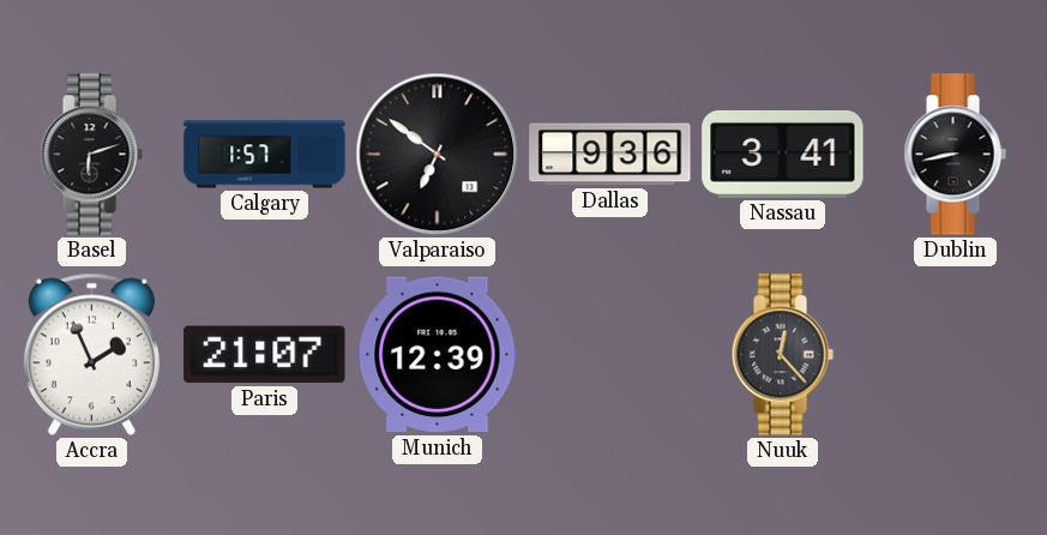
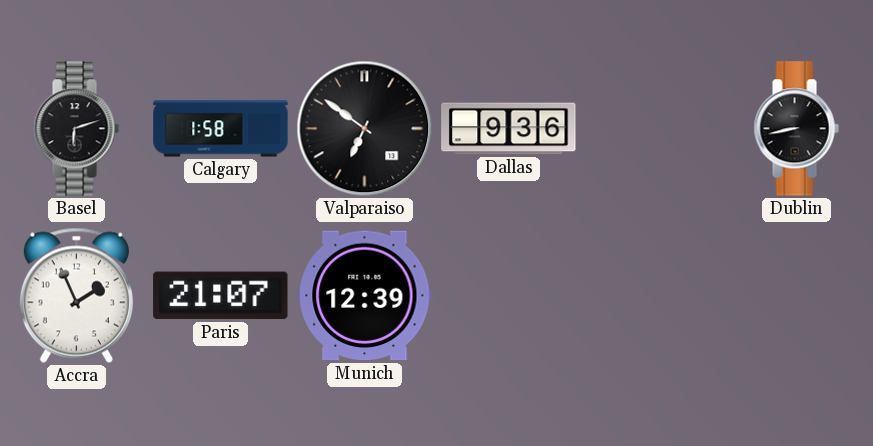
Calgary: 1:57 -> 1:58 (221, 129)
Nassau: 3:41 -> none (783, 155)
Nuuk: 12:23 -> none (782, 355)
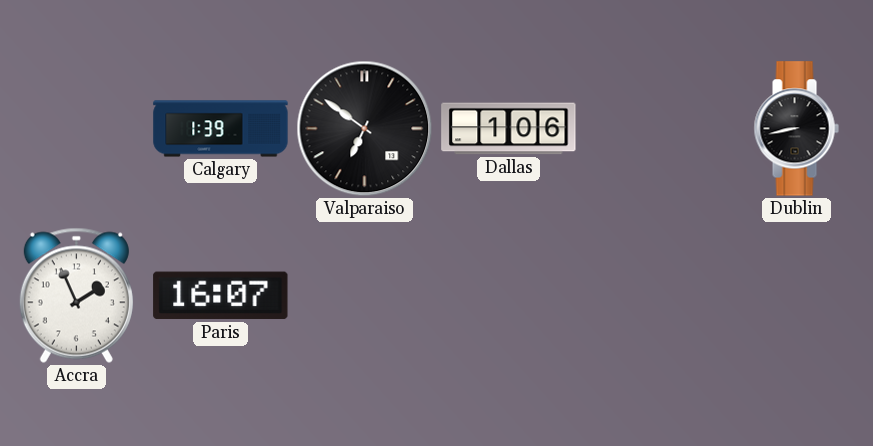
Basel: 6:12 -> none (76, 129)
Calgary: 1:58 -> 1:39 (221, 129)
Dallas: 9:36 -> 1:06 (509, 129)
Paris: 21:07 -> 16:07 (221, 296)
Munich: 12:39 -> none (365, 296)
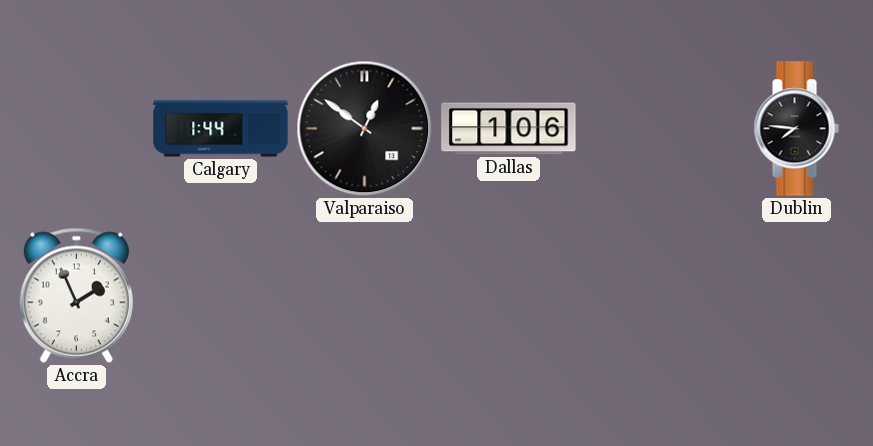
Calgary: 1:39 -> 1:44 (221, 129)
Valparaiso: 6:51 -> 12:51 (365, 129)
Dublin: 8:43 -> 7:46 (796, 129)
Paris: 16:07 -> none (221, 296)
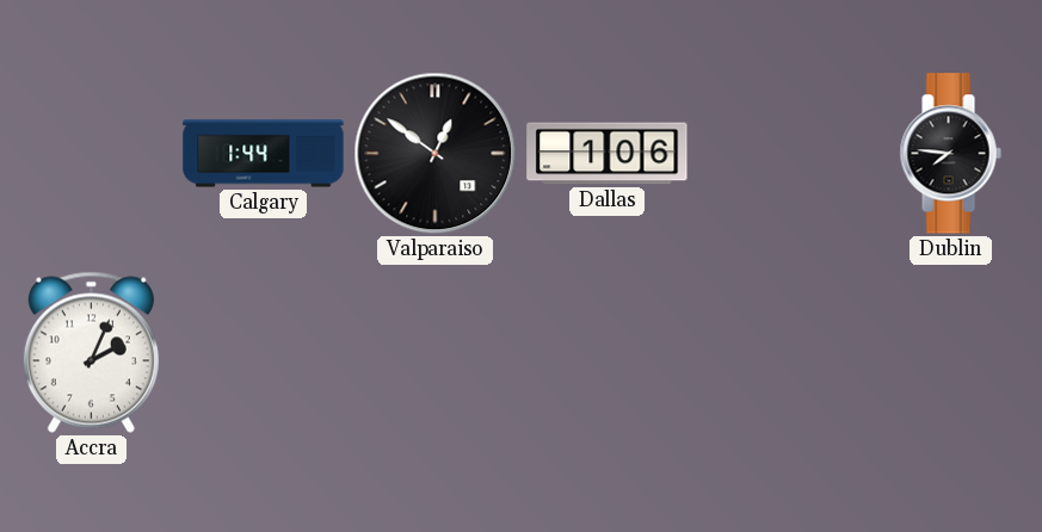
Accra: 1:56 -> 2:04 (91, 352)
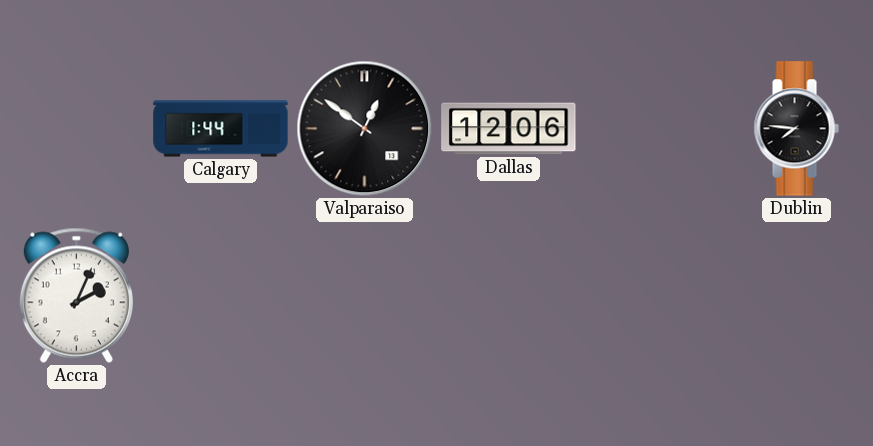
Dallas: 1:06 -> 12:06 (509, 129)
